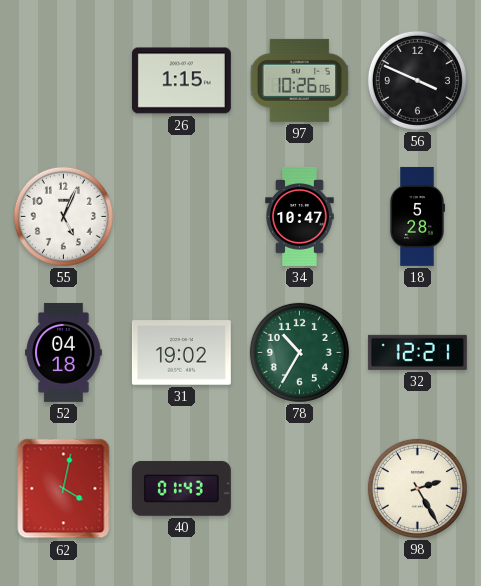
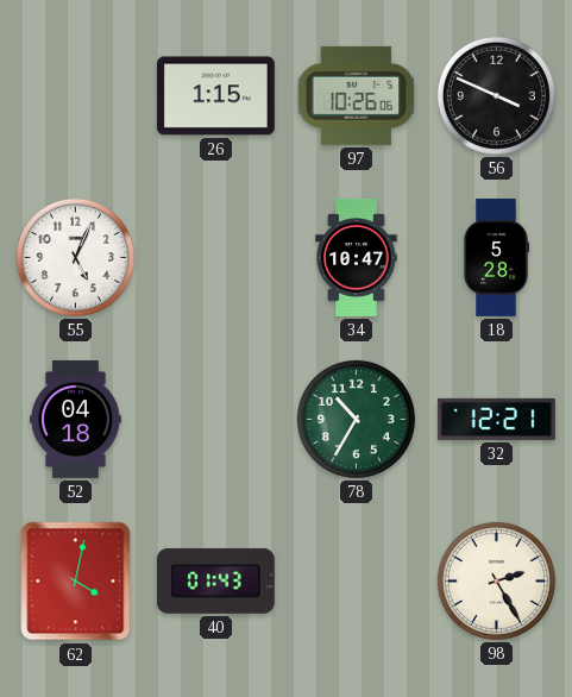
31: 19:02 -> none (181, 353)
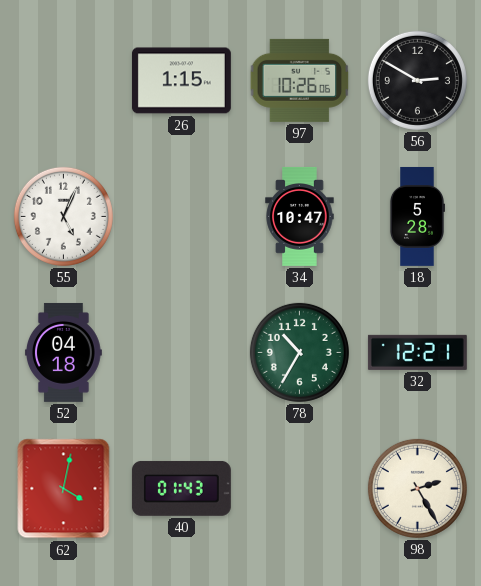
56: 3:49 -> 2:50 (417, 80)
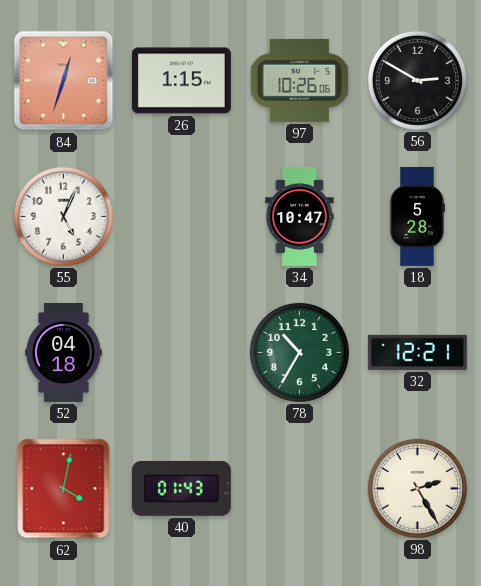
84: none -> 12:33 (64, 81)
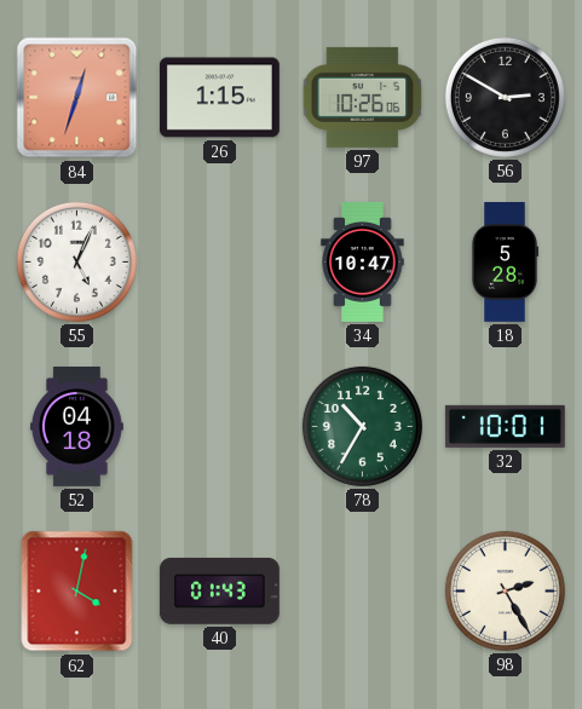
32: 12:21 -> 10:01 (505, 426)
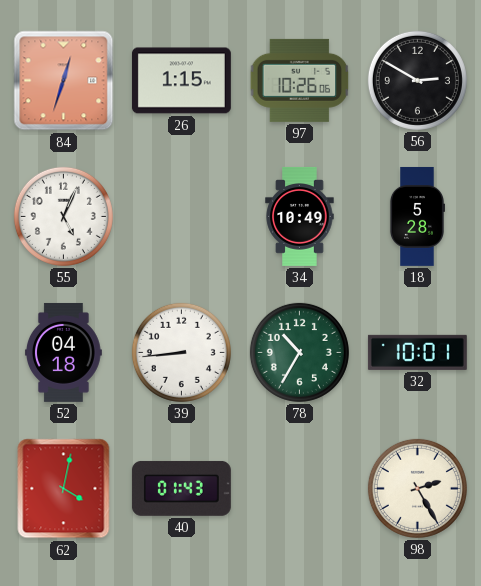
34: 10:47 -> 10:49 (300, 217)
39: none -> 8:44 (181, 352)
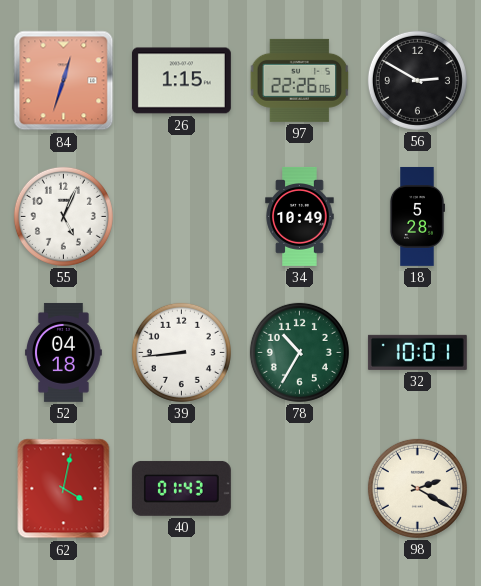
97: 10:26 -> 22:26 (300, 80)
98: 2:25 -> 2:20 (417, 488)
